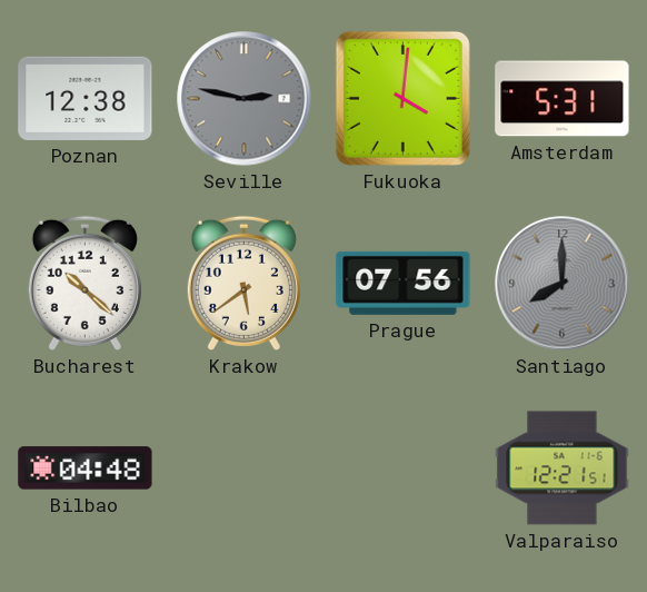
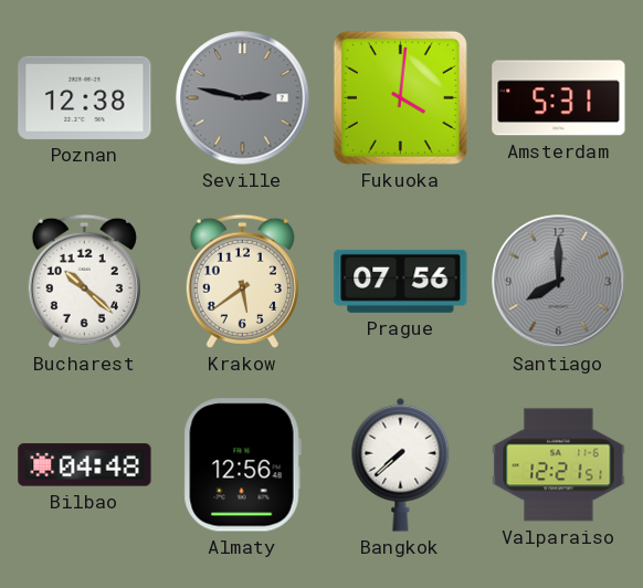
Almaty: none -> 12:56 (242, 465)
Bangkok: none -> 7:38 (401, 464)
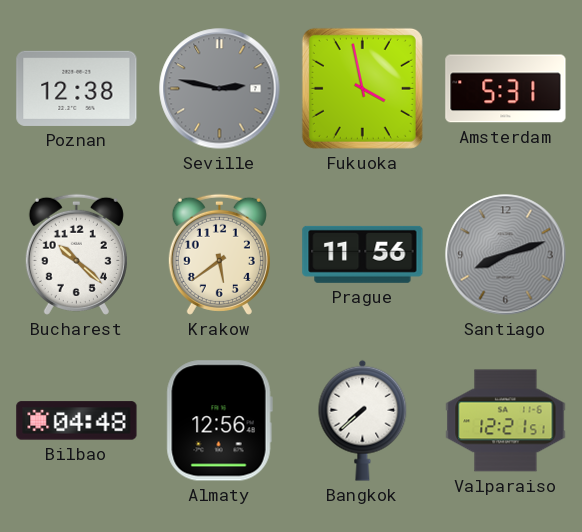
Fukuoka: 4:01 -> 3:58 (362, 88)
Prague: 07:56 -> 11:56 (363, 254)
Santiago: 8:00 -> 8:12 (506, 255)
